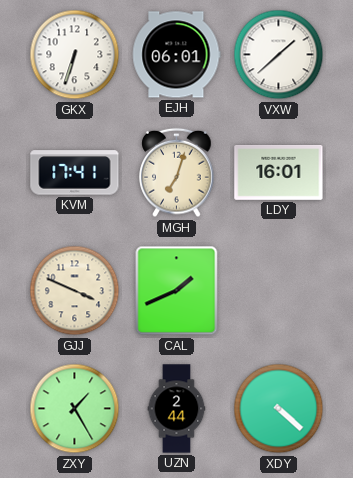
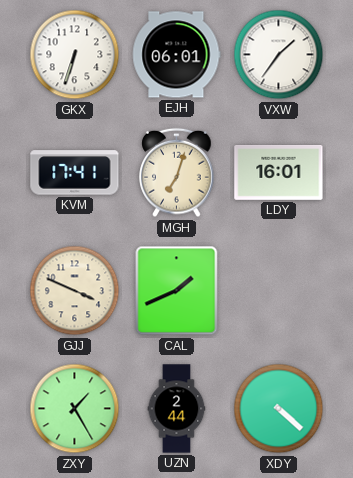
VXW: 1:38 -> 1:36 (279, 55)
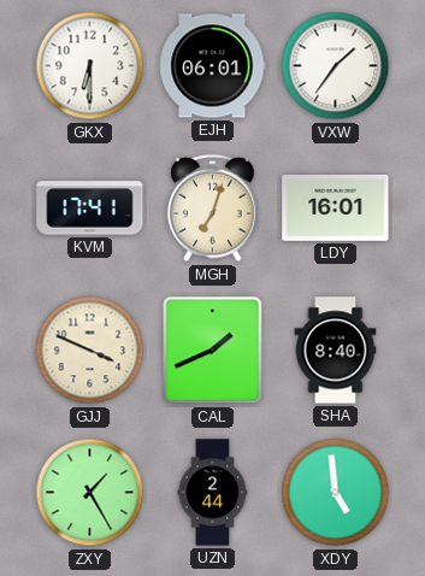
GKX: 6:33 -> 6:30 (90, 66)
SHA: none -> 8:40 (336, 351)
XDY: 4:22 -> 4:59 (336, 493)
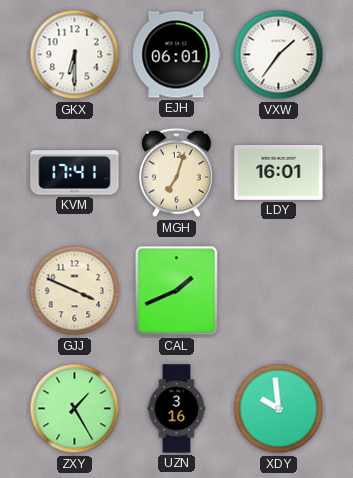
SHA: 8:40 -> none (336, 351)
UZN: 2:44 -> 3:16 (177, 409)
XDY: 4:59 -> 9:59 (279, 409)
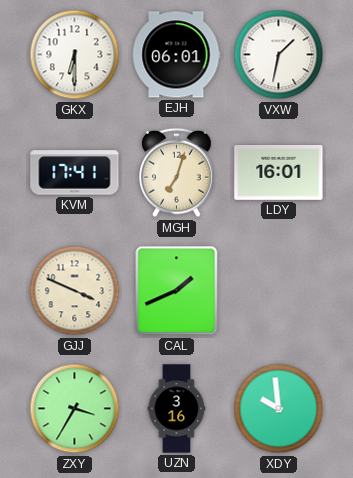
VXW: 1:36 -> 1:32 (279, 55)
ZXY: 1:25 -> 3:35 (75, 409)
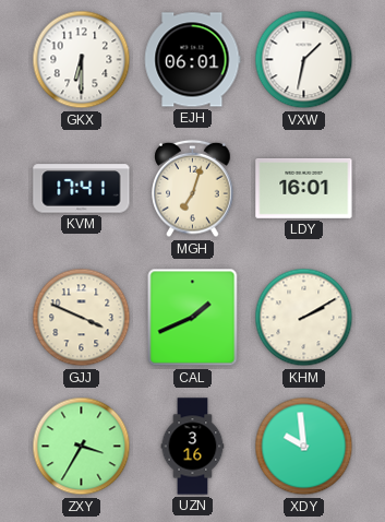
KHM: none -> 2:10 (304, 318)
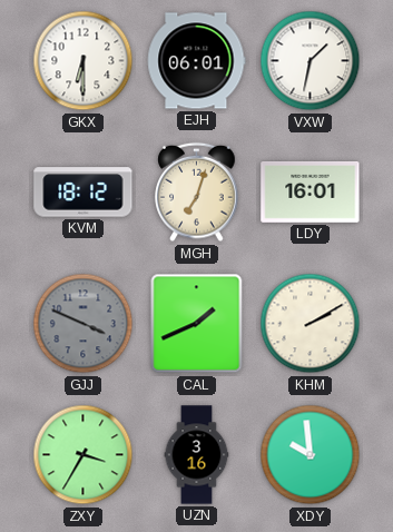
KVM: 17:41 -> 18:12 (83, 193)
GJJ dial: cream -> grey (83, 324)
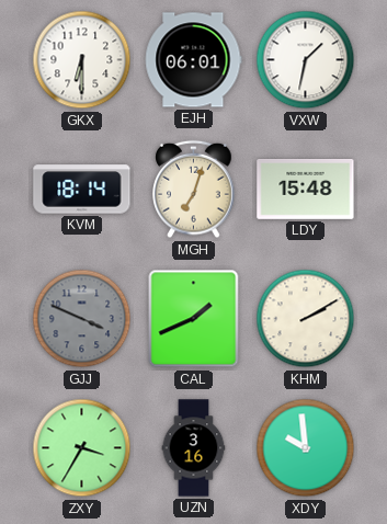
KVM: 18:12 -> 18:14 (82, 190)
LDY: 16:01 -> 15:48 (306, 190)
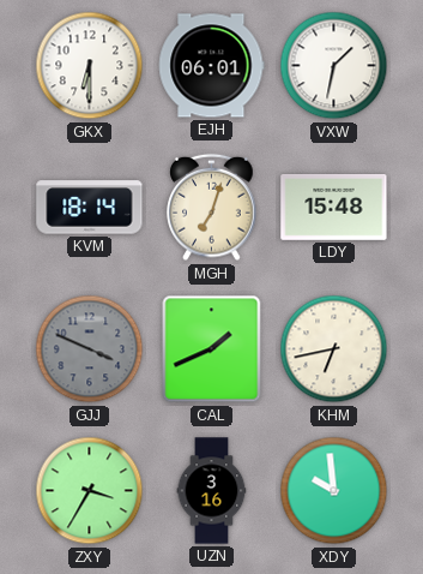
KHM: 2:10 -> 6:43 (334, 349)
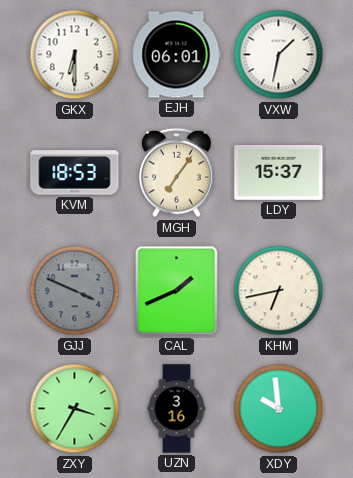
KVM: 18:14 -> 18:53 (75, 173)
MGH: 7:03 -> 7:06 (177, 173)
LDY: 15:48 -> 15:37 (279, 173)
